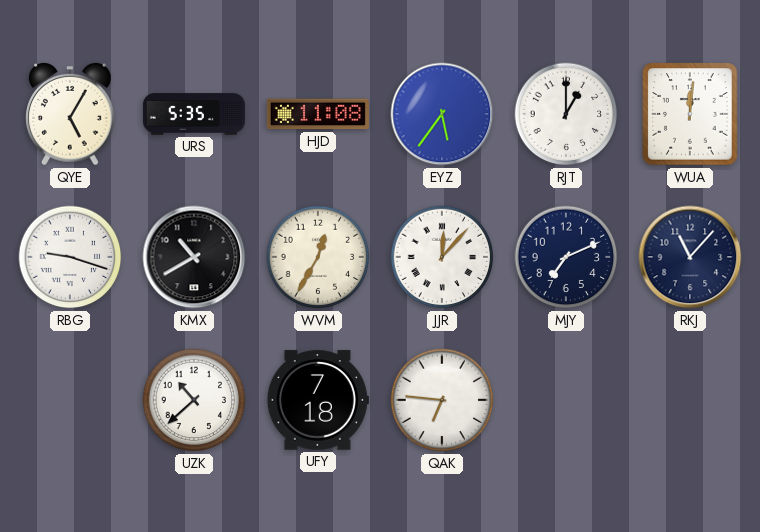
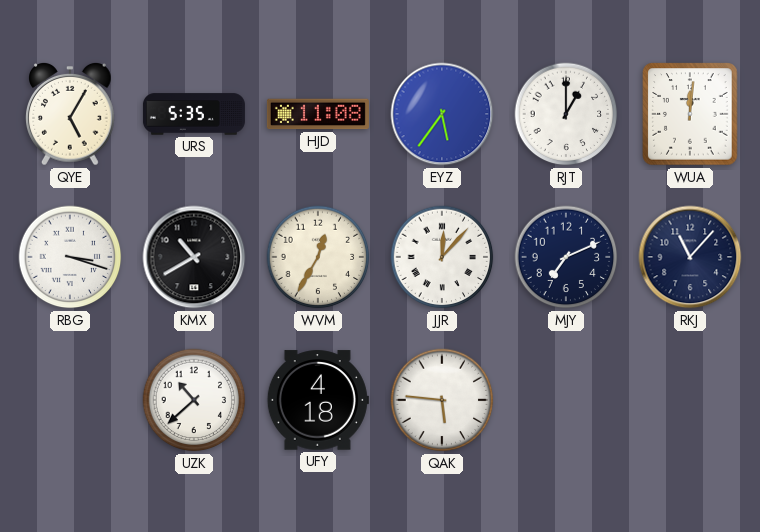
RBG: 9:18 -> 3:18 (70, 257)
UFY: 7:18 -> 4:18 (318, 400)
QAK: 6:46 -> 5:46 (442, 400)
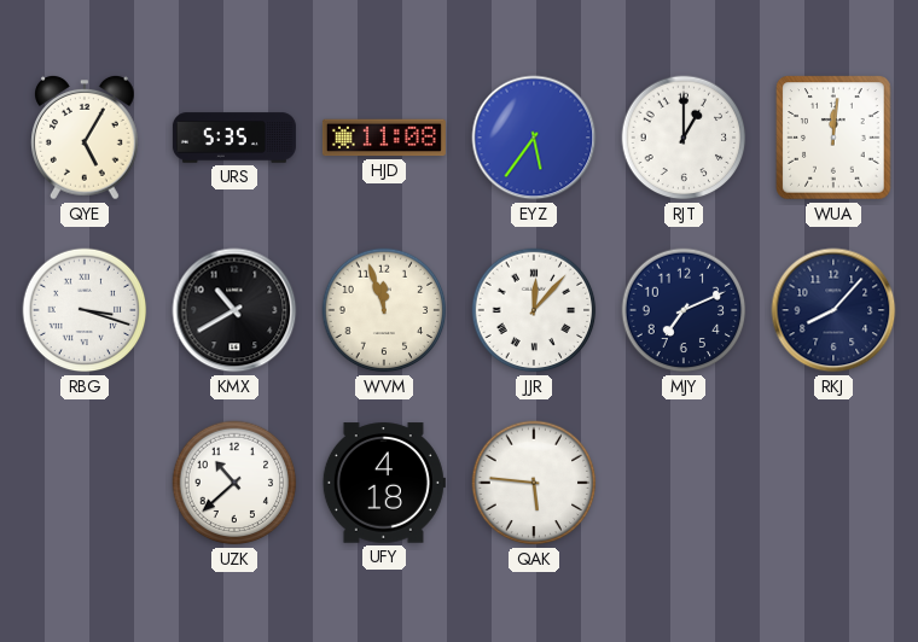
WVM: 12:35 -> 11:57 (384, 310)
RKJ: 11:07 -> 8:07 (833, 310)
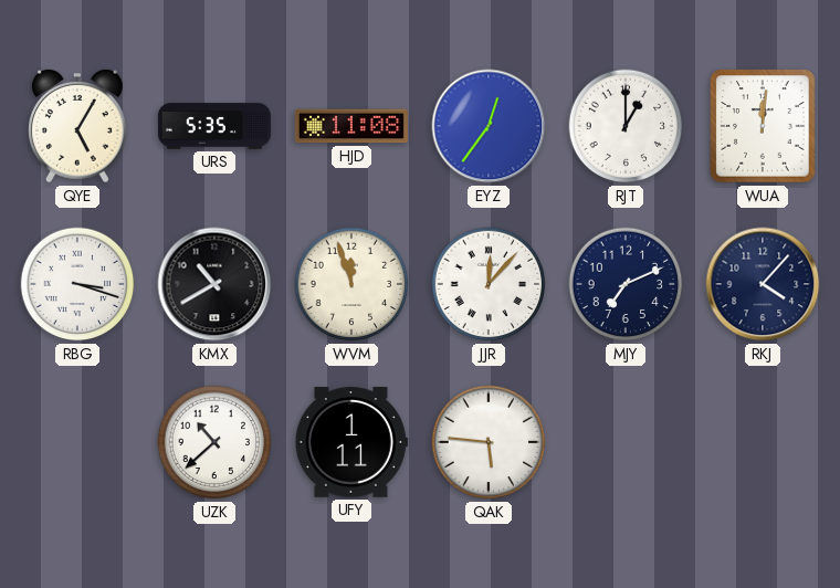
EYZ: 5:36 -> 12:36 (489, 126)
RKJ: 8:07 -> 4:07 (763, 284)
UFY: 4:18 -> 1:11 (351, 442)
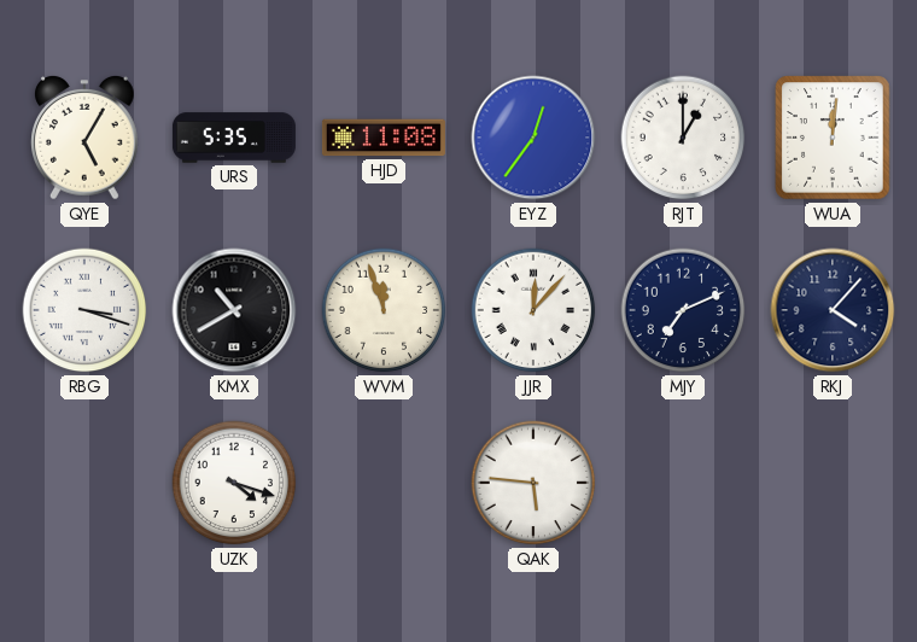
UZK: 10:38 -> 4:18 (234, 483)
UFY: 1:11 -> none (351, 442)
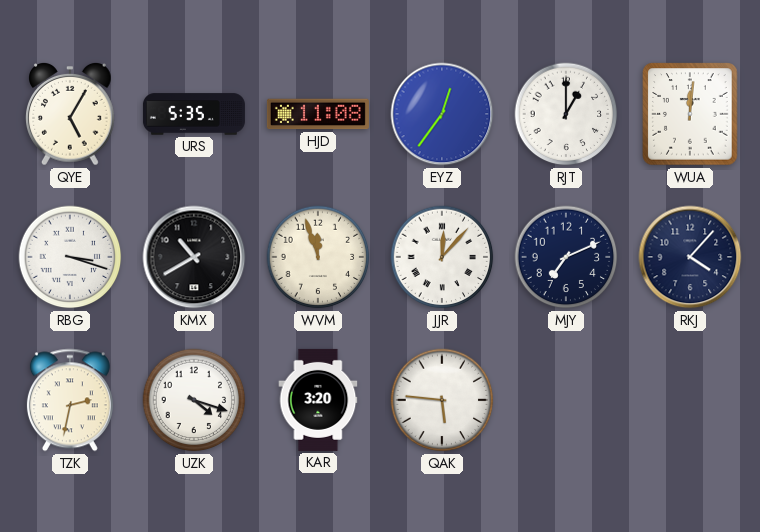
TZK: none -> 2:32 (70, 400)
KAR: none -> 3:20 (318, 400)
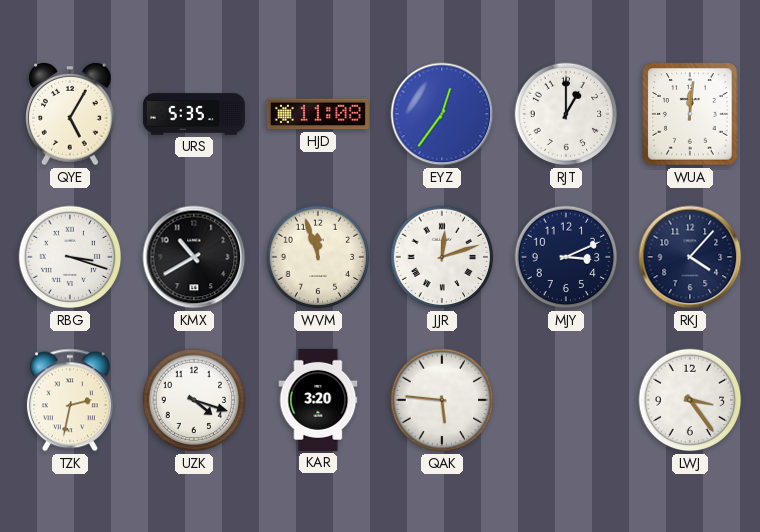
JJR: 12:07 -> 12:12 (442, 257)
MJY: 7:11 -> 3:11 (566, 257)
LWJ: none -> 3:24 (690, 400)
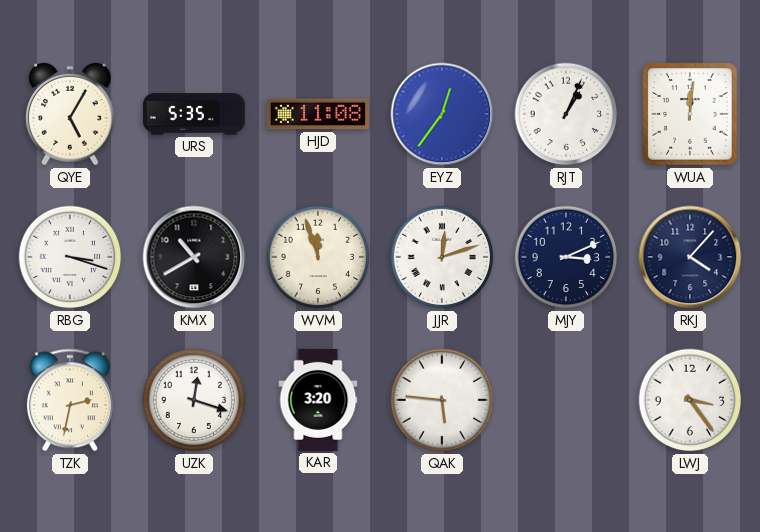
RJT: 1:00 -> 1:04 (566, 114)
UZK: 4:18 -> 12:18 (194, 400)
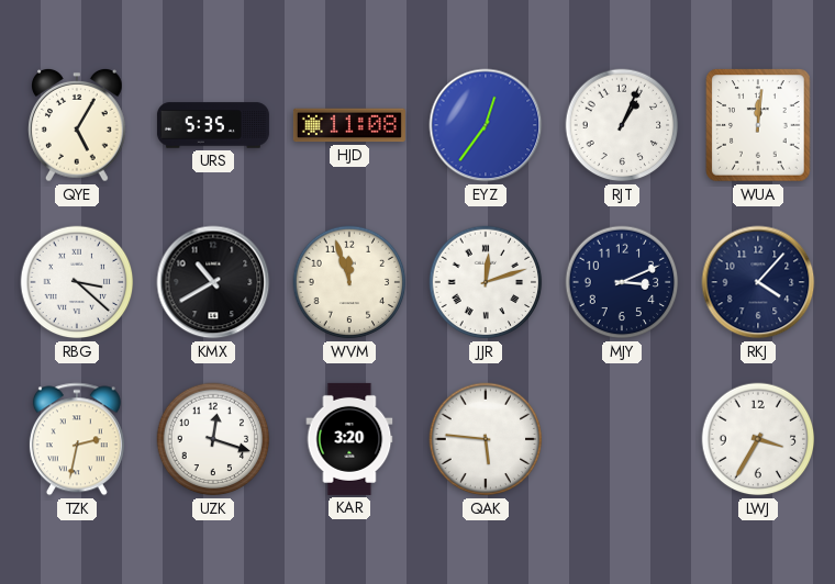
RBG: 3:18 -> 3:22 (77, 282)
LWJ: 3:24 -> 3:35 (758, 439)
